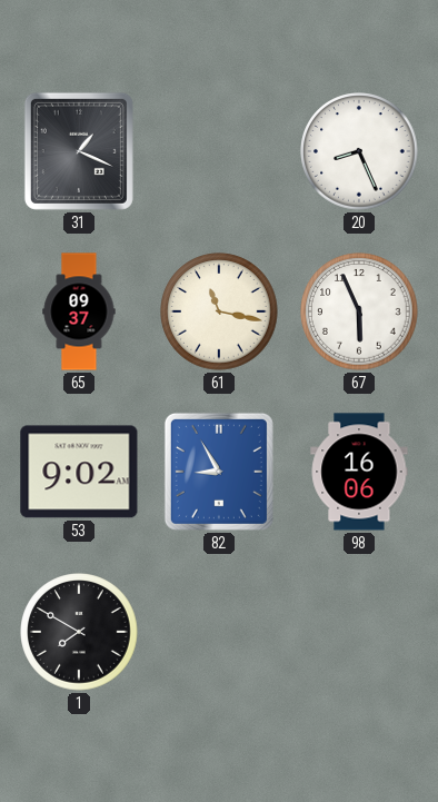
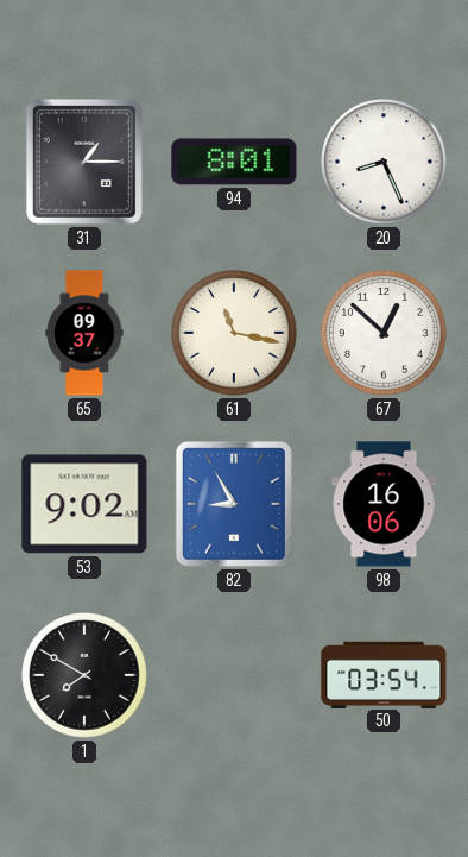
31: 1:19 -> 1:15 (84, 162)
94: none -> 8:01 (234, 162)
67: 5:56 -> 12:52 (384, 333)
50: none -> 03:54 (384, 674)
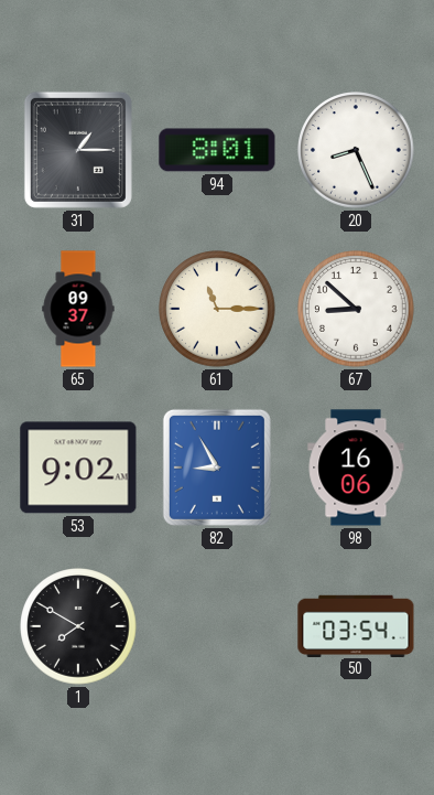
61: 11:17 -> 11:15 (217, 309)
67: 12:52 -> 8:52 (356, 309)
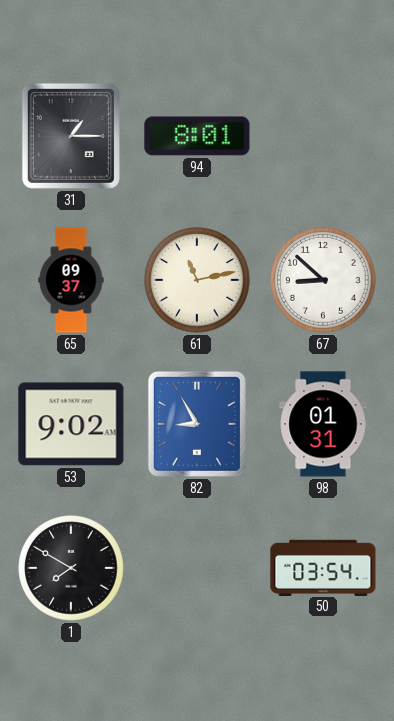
20: 8:26 -> none (356, 150)
61: 11:15 -> 11:13 (197, 280)
98: 16:06 -> 01:31 (323, 424)
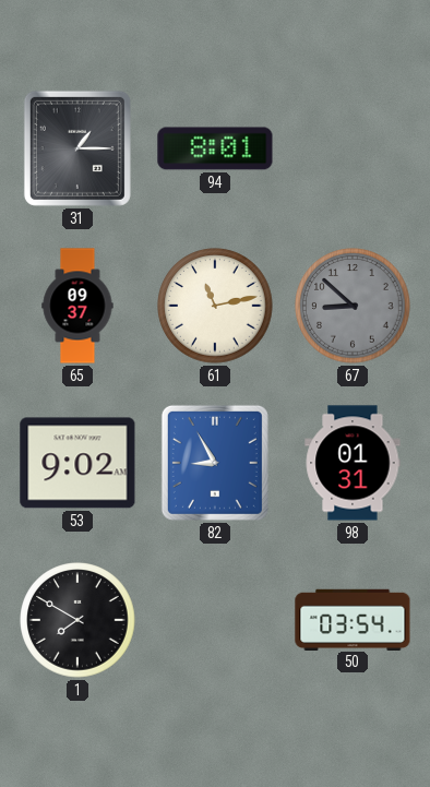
67 dial: white -> grey (353, 306)
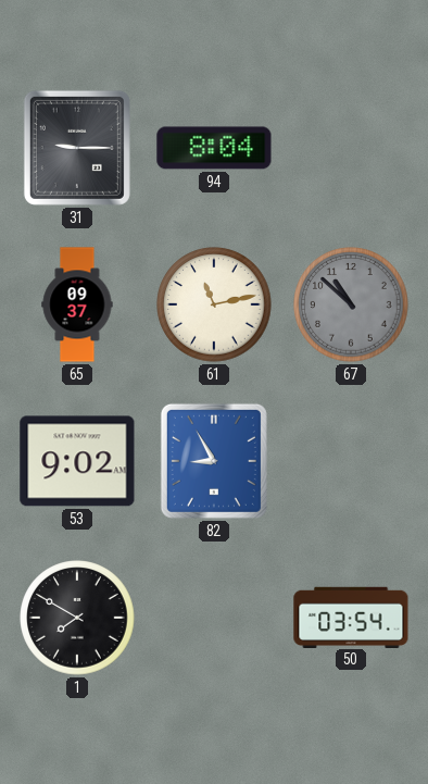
31: 1:15 -> 9:15 (77, 148)
94: 8:01 -> 8:04 (214, 148)
67: 8:52 -> 10:52 (351, 304)
98: 01:31 -> none (353, 463)
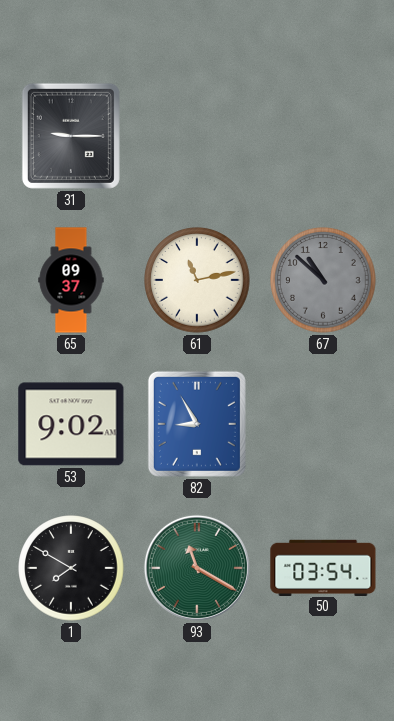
94: 8:04 -> none (214, 148)
93: none -> 11:20 (197, 568)
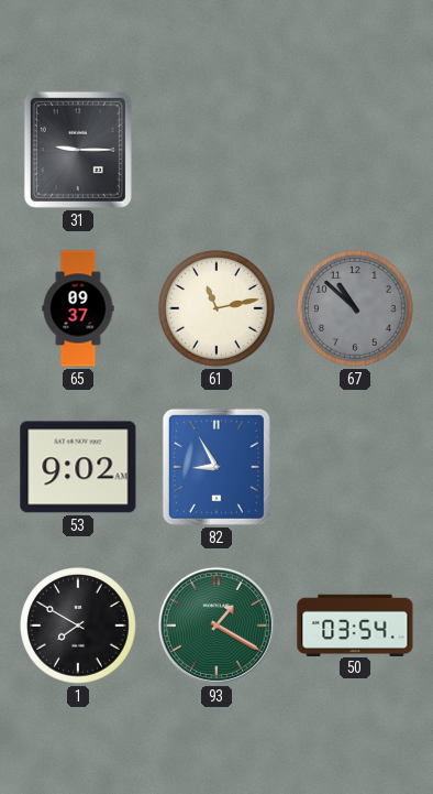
93: 11:20 -> 1:20 (216, 626)
